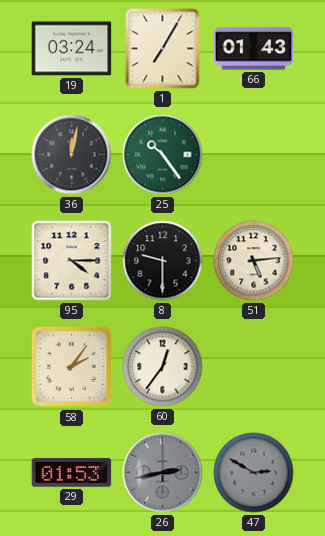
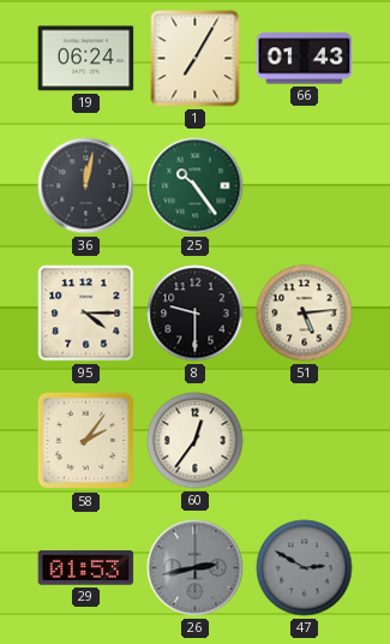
19: 03:24 -> 06:24 (86, 59)
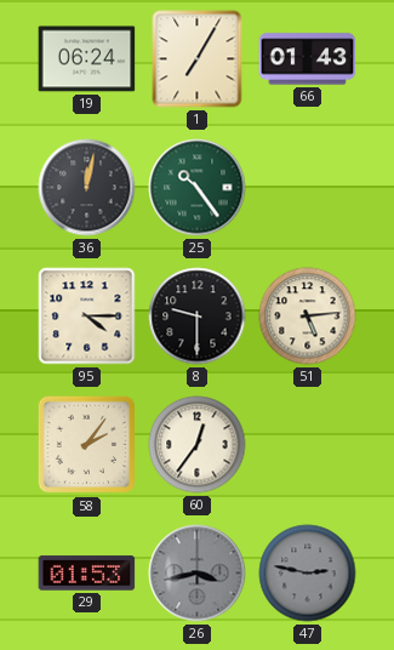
26: 2:43 -> 3:43 (198, 574)
47: 2:50 -> 2:47 (308, 574)
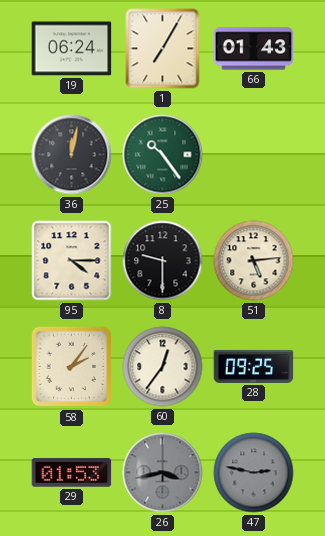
28: none -> 09:25 (254, 366)
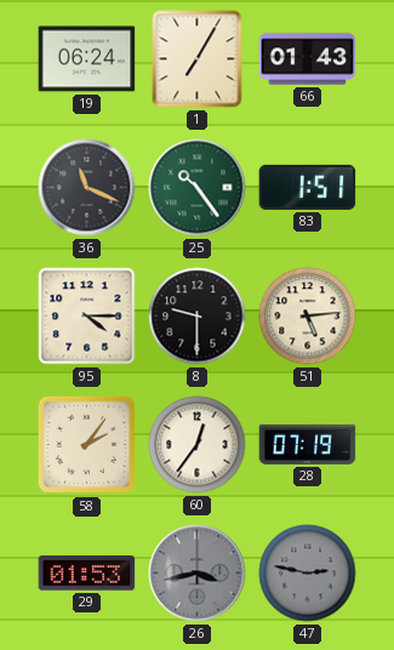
36: 12:02 -> 11:19 (87, 188)
83: none -> 1:51 (308, 187)
28: 09:25 -> 07:19 (308, 444)
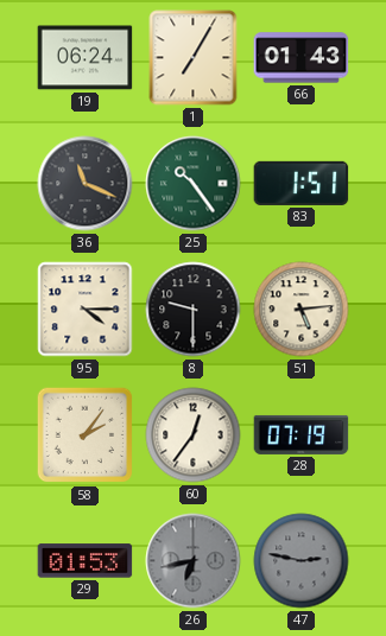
26: 3:43 -> 6:43 (194, 561)
